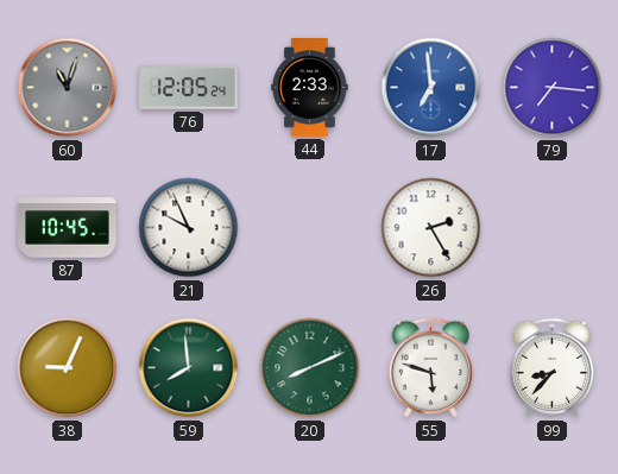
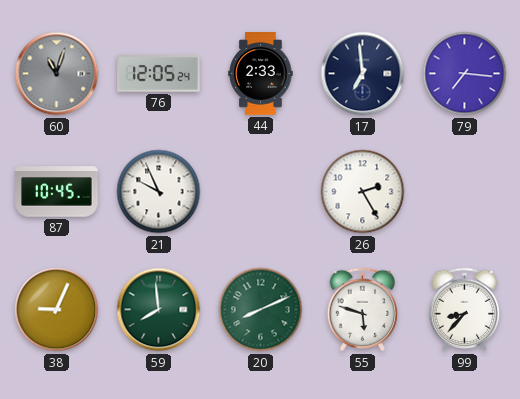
17 dial: blue -> navy (363, 74)
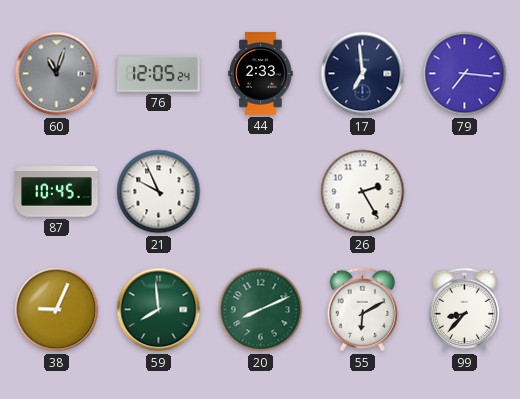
55: 5:48 -> 6:10 (363, 310)
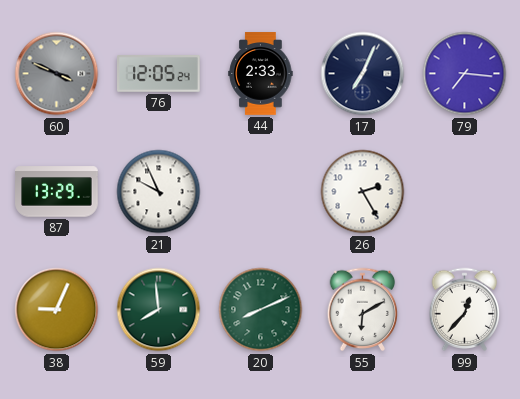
60: 11:03 -> 3:49 (57, 74)
17: 6:59 -> 7:04 (363, 74)
87: 10:45 -> 13:29 (57, 192)
99: 8:37 -> 12:37 (465, 310)
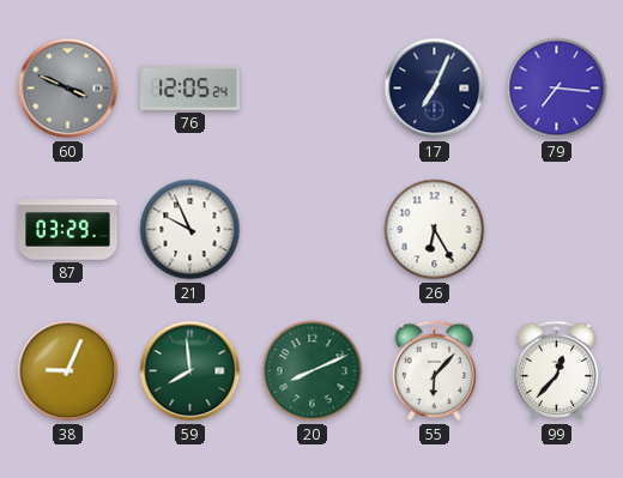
44: 2:33 -> none (261, 74)
87: 13:29 -> 03:29 (68, 230)
26: 2:25 -> 6:25 (435, 230)
55: 6:10 -> 6:07 (435, 371)
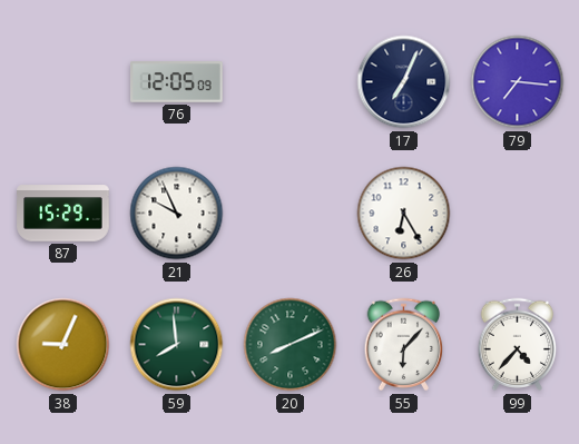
60: 3:49 -> none (68, 89)
76: 12:05:24 -> 12:05:09 (177, 82)
87: 03:29 -> 15:29 (63, 214)
99: 12:37 -> 4:37 (518, 345)
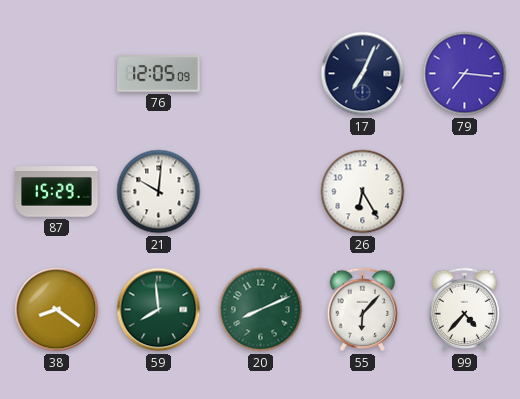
21: 9:56 -> 10:01 (159, 192)
38: 9:04 -> 8:21 (57, 310)
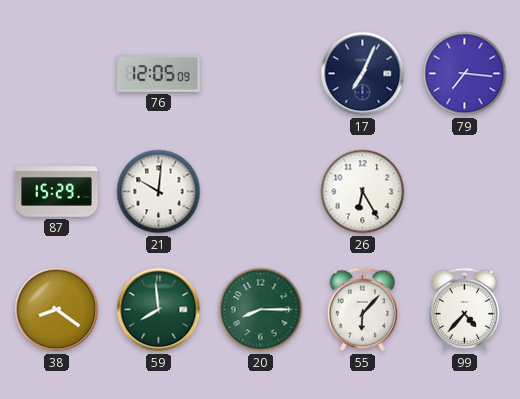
20: 8:11 -> 8:15 (261, 310)
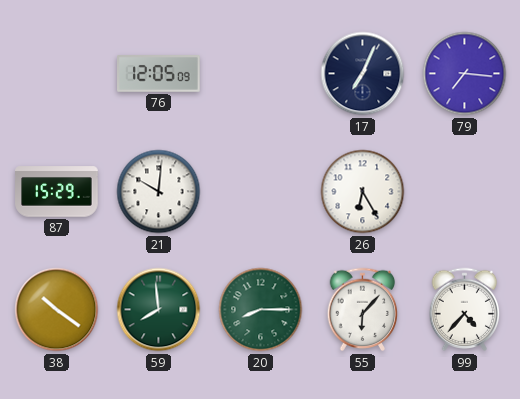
38: 8:21 -> 10:21 (57, 310)
